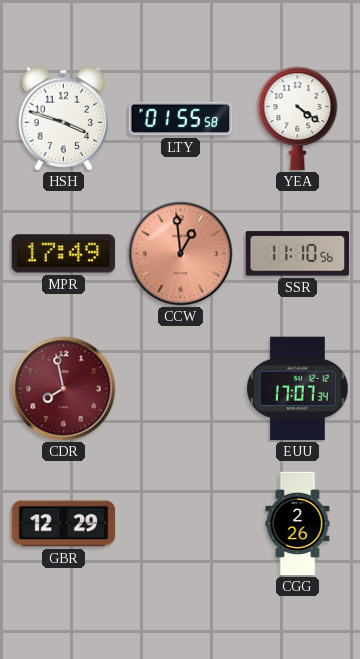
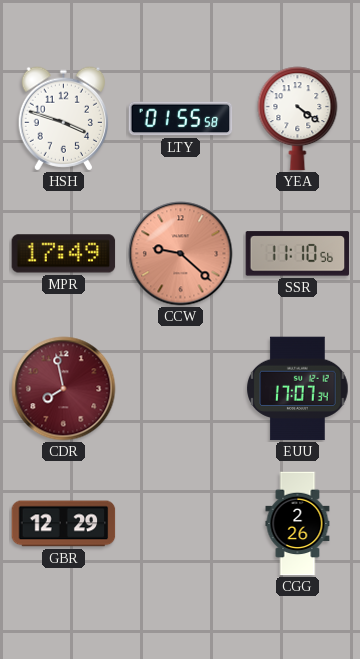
CCW: 12:59 -> 9:22 (181, 254)
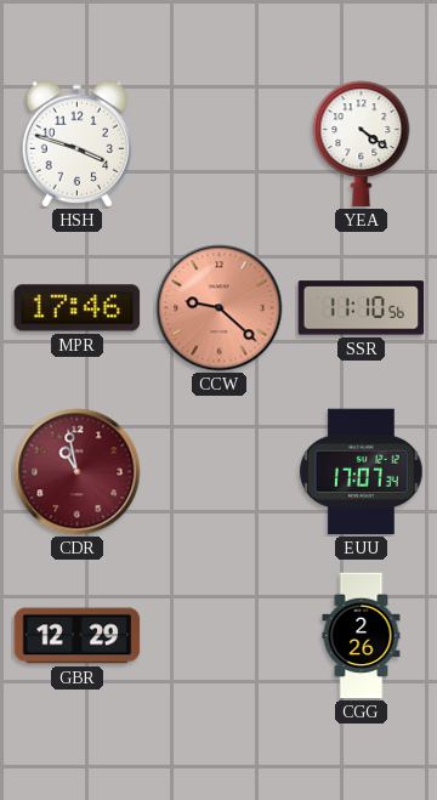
LTY: 01:55 -> none (181, 119)
MPR: 17:49 -> 17:46 (78, 308)
CDR: 7:58 -> 10:58 (78, 472)
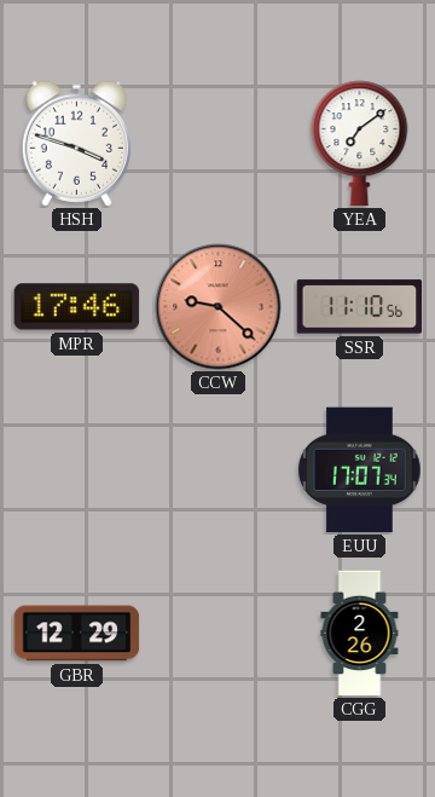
YEA: 4:21 -> 7:09 (360, 144)
CDR: 10:58 -> none (78, 472)
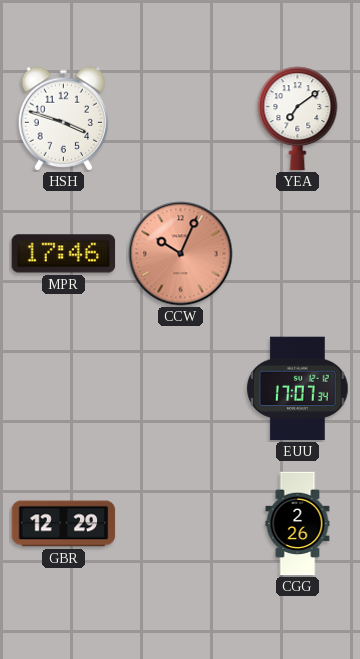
CCW: 9:22 -> 10:04 (181, 254)
SSR: 11:10 -> none (360, 307)
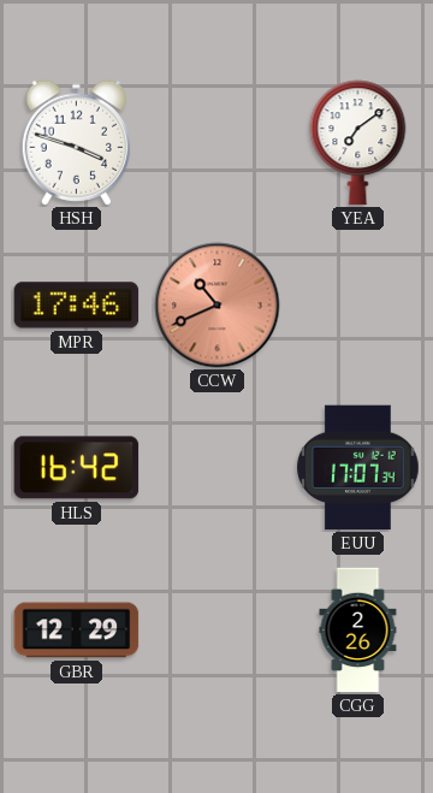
CCW: 10:04 -> 10:41 (218, 306)
HLS: none -> 16:42 (77, 468)
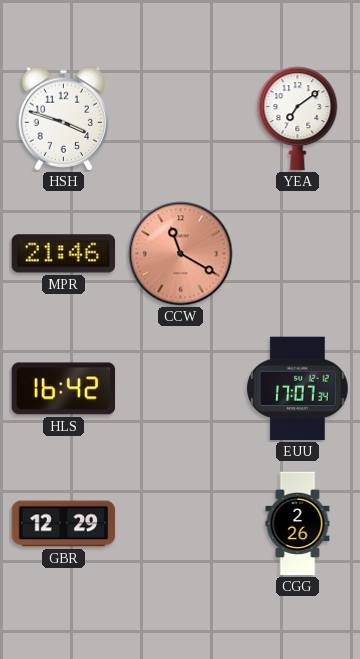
MPR: 17:46 -> 21:46 (64, 254)
CCW: 10:41 -> 11:20 (181, 254)
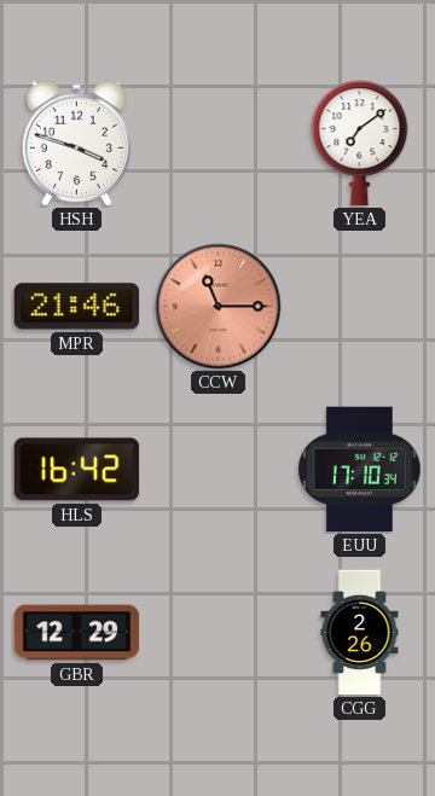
CCW: 11:20 -> 11:15 (219, 307)
EUU: 17:07 -> 17:10 (360, 470)
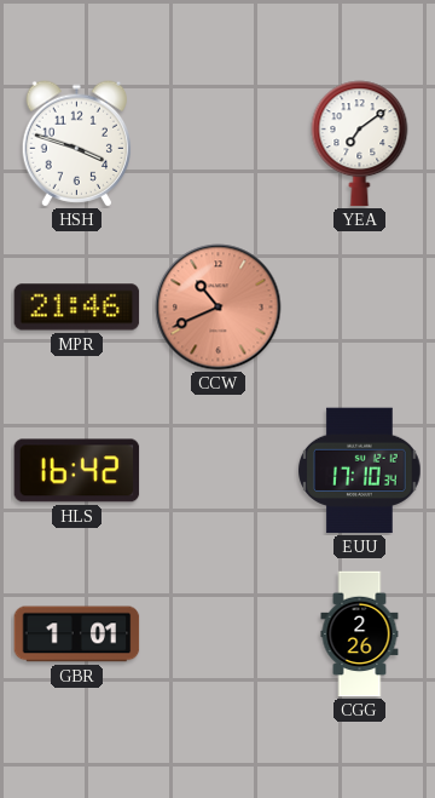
CCW: 11:15 -> 10:41 (219, 308)
GBR: 12:29 -> 1:01 (77, 635)
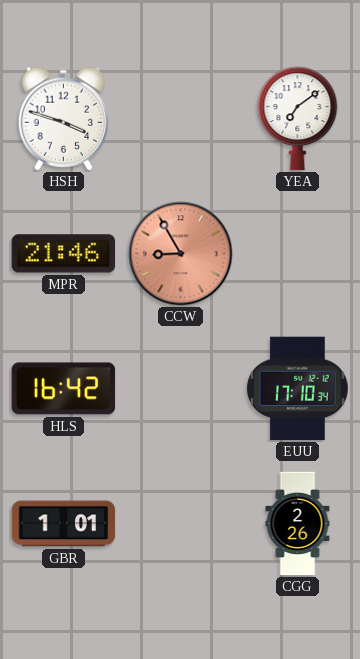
CCW: 10:41 -> 8:55 (181, 254)
